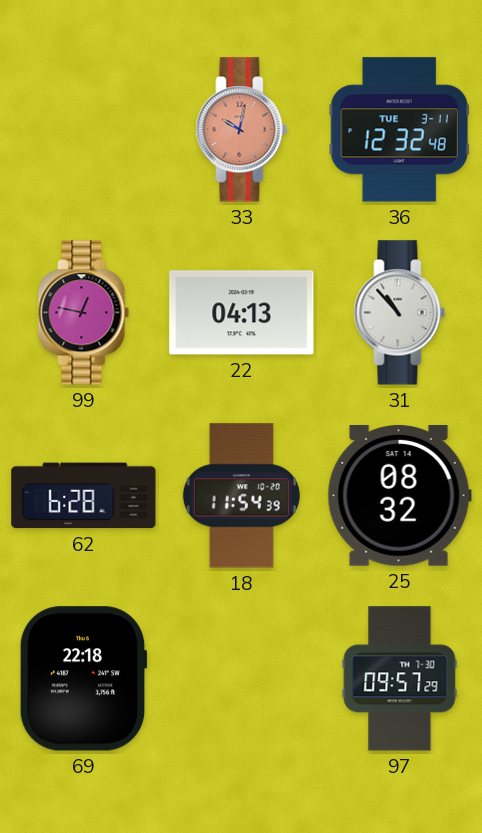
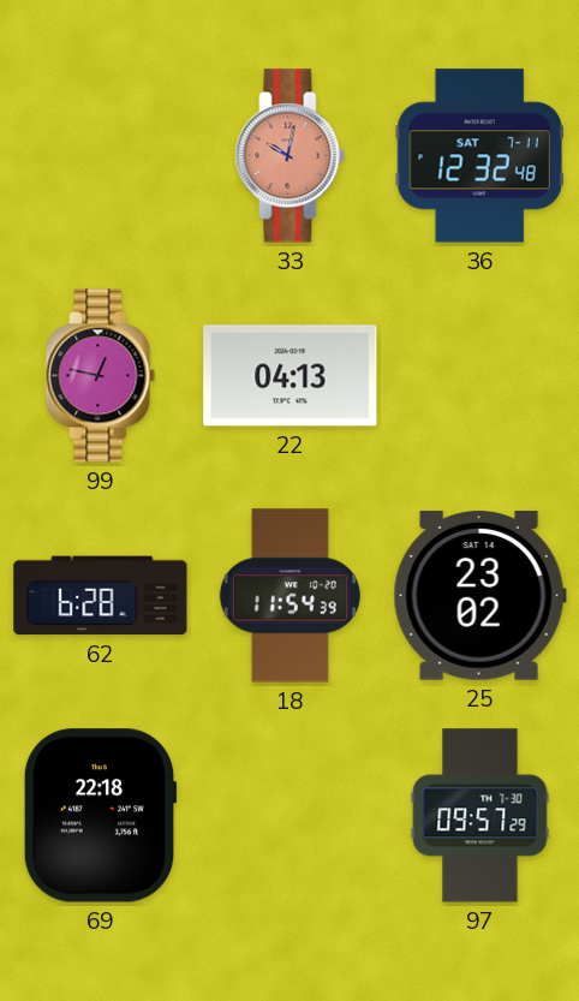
36 date: TUE 3-11 -> SAT 7-11 (479, 156)
31: 10:53 -> none (400, 313)
25: 08:32 -> 23:02 (479, 596)
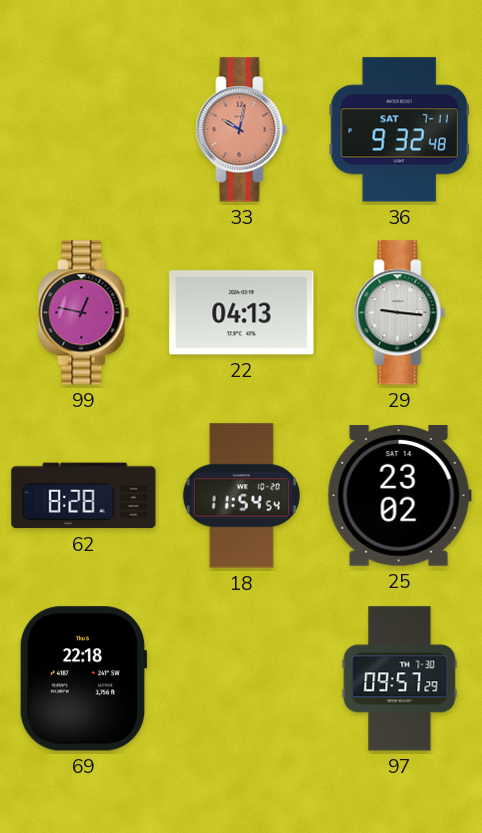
36: 12:32 -> 9:32 (399, 130)
29: none -> 9:16 (400, 313)
62: 6:28 -> 8:28 (84, 496)
18: 11:54:39 -> 11:54:54 (241, 496)
